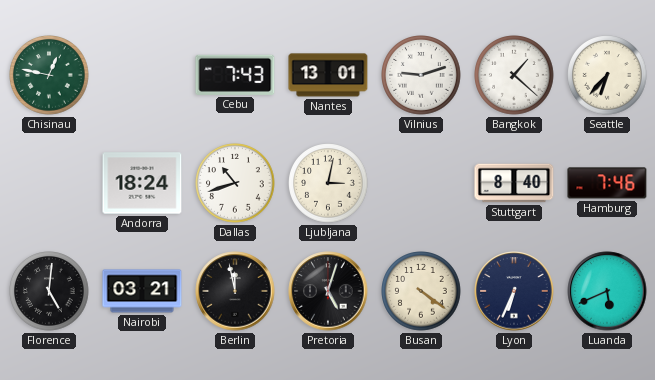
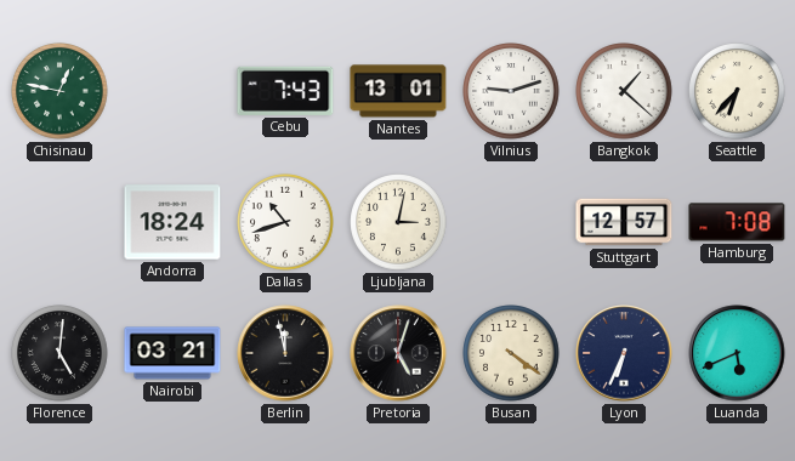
Stuttgart: 8:40 -> 12:57 (624, 222)
Hamburg: 7:46 -> 7:08 (737, 222)
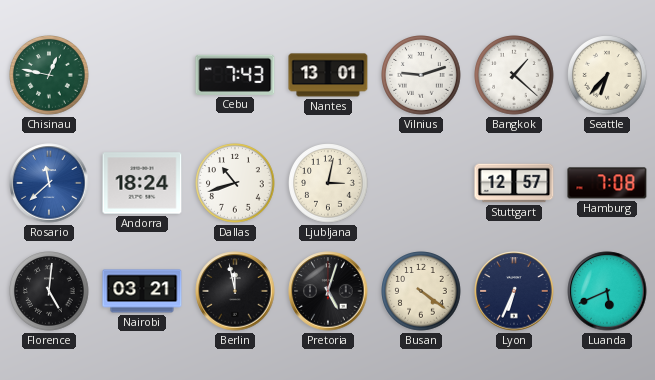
Rosario: none -> 11:38 (49, 183)
